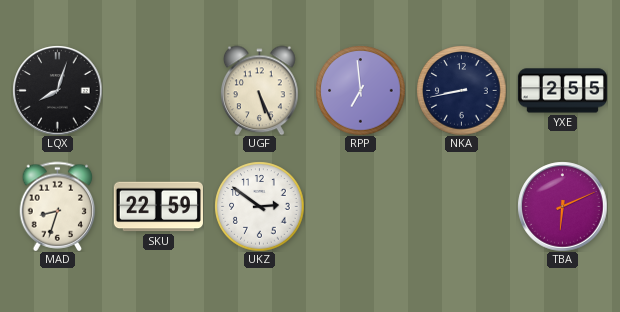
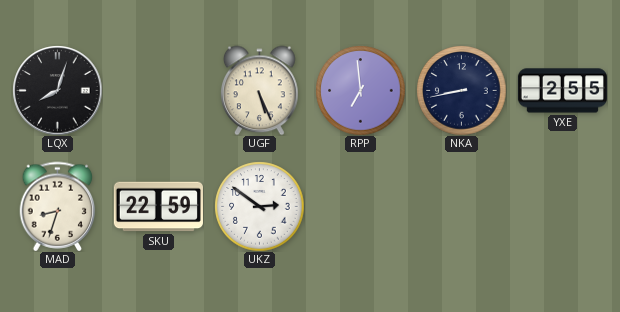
TBA: 6:11 -> none (562, 206)
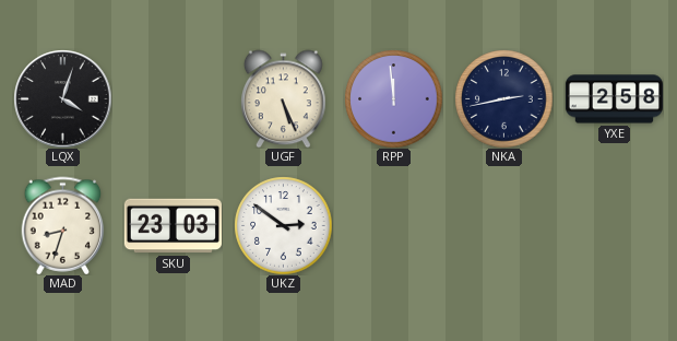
LQX: 8:03 -> 4:03 (62, 98)
RPP: 6:59 -> 11:59 (393, 98)
NKA: 8:43 -> 2:43 (503, 98)
YXE: 2:55 -> 2:58 (614, 99)
SKU: 22:59 -> 23:03 (173, 226)
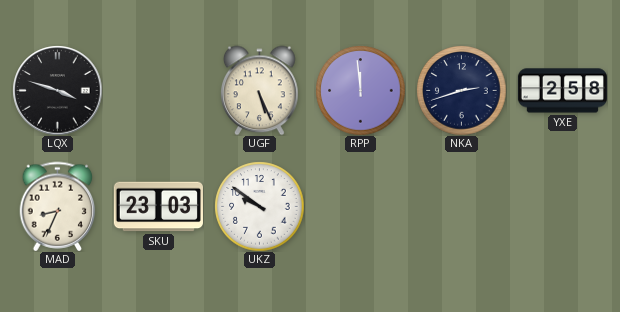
LQX: 4:03 -> 3:48 (57, 90)
NKA: 2:43 -> 2:42 (461, 90)
MAD: 8:33 -> 8:34 (58, 206)
UKZ: 2:51 -> 9:51 (259, 206)
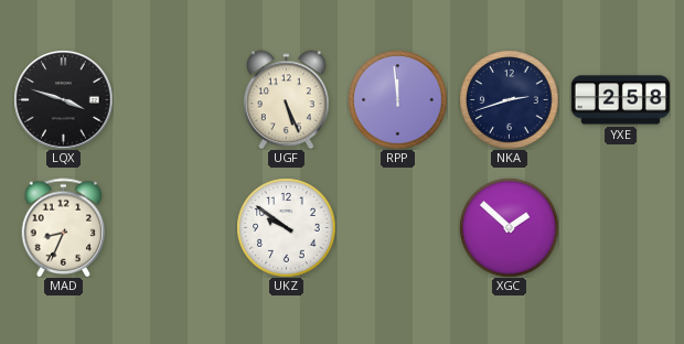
SKU: 23:03 -> none (158, 207)
XGC: none -> 1:52 (509, 227)
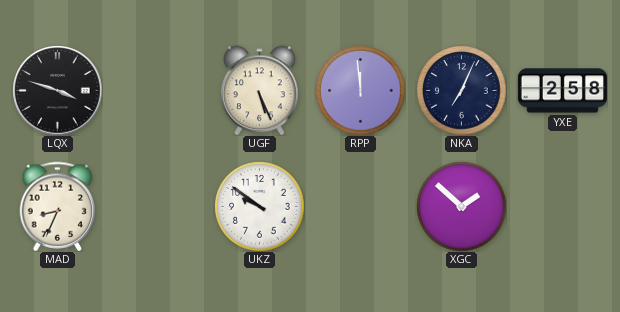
NKA: 2:42 -> 7:04 (461, 90)
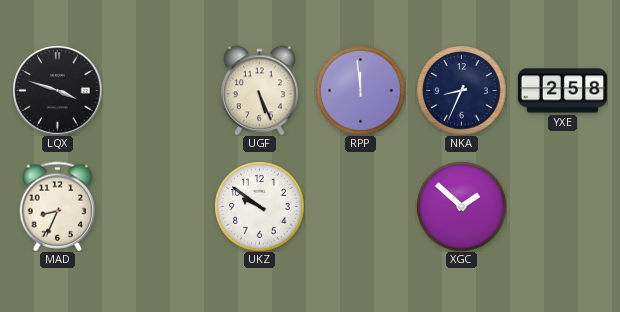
NKA: 7:04 -> 8:34 (461, 90)
